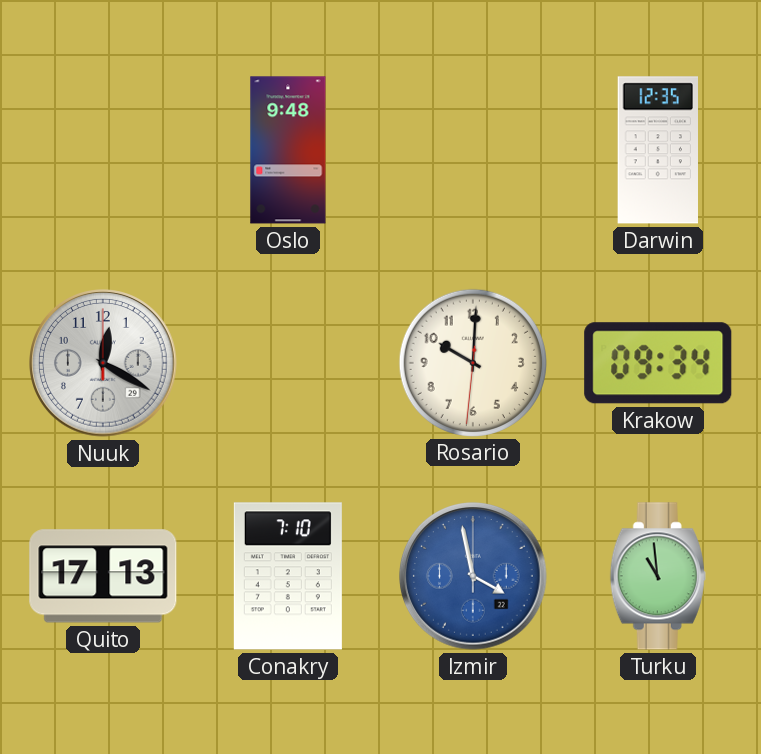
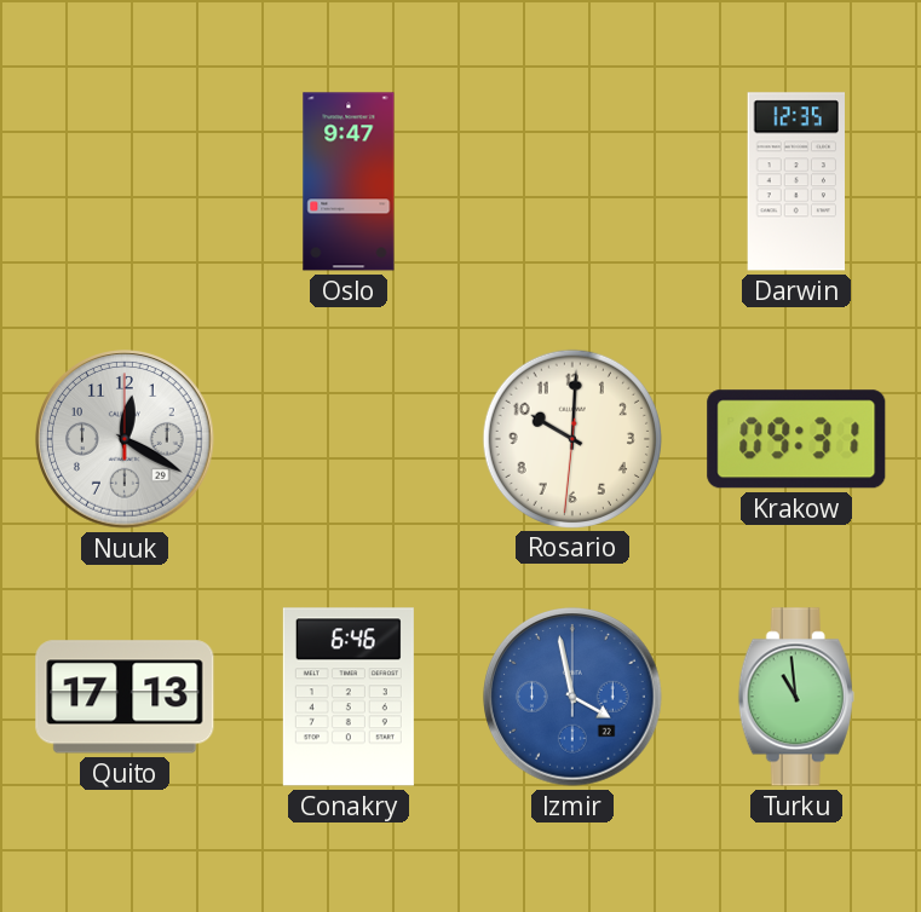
Oslo: 9:48 -> 9:47 (349, 181)
Krakow: 09:34 -> 09:31 (796, 439)
Conakry: 7:10 -> 6:46 (349, 697)
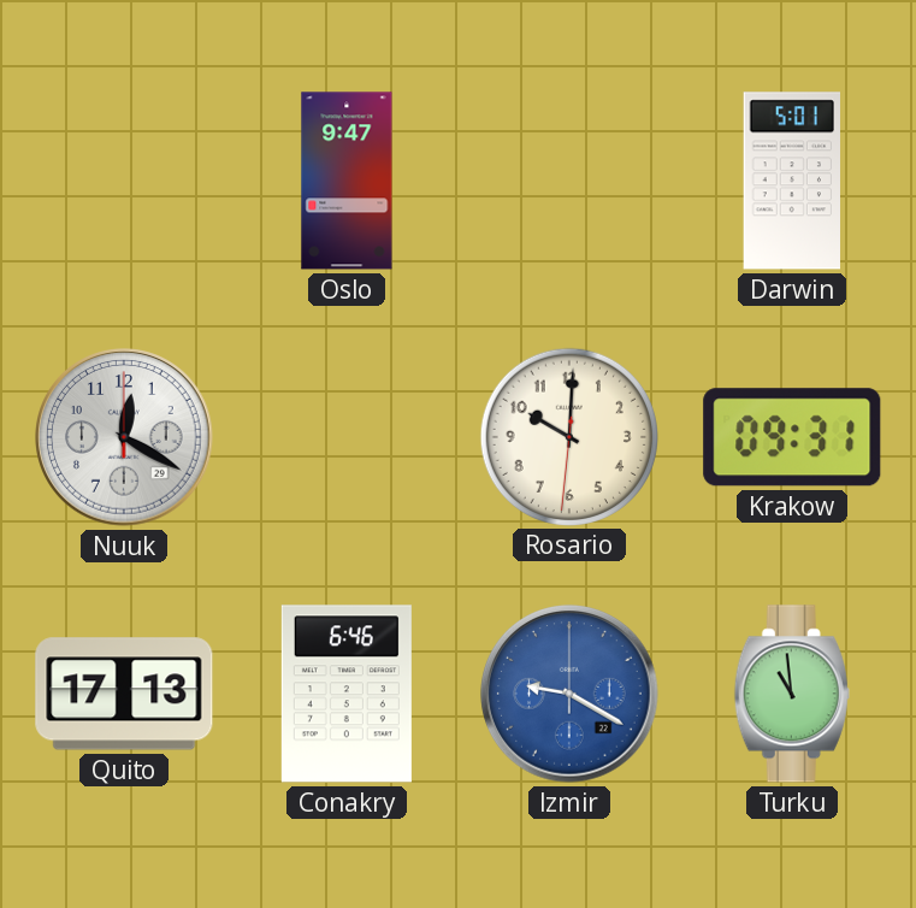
Darwin: 12:35 -> 5:01 (791, 181)
Izmir: 3:58 -> 9:20 (569, 694)
